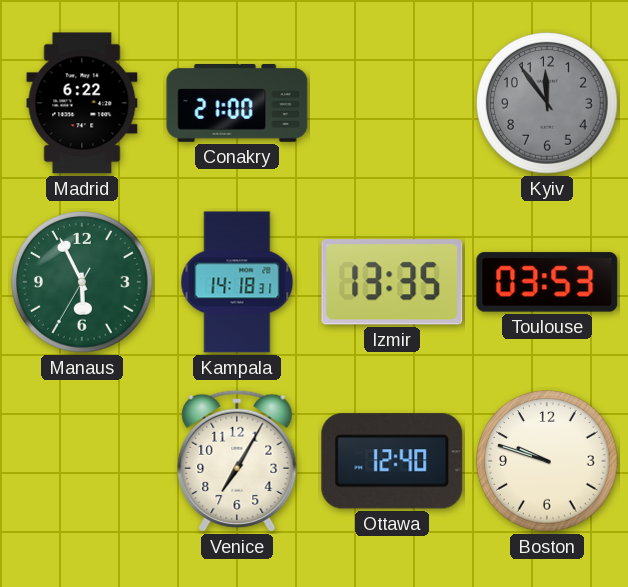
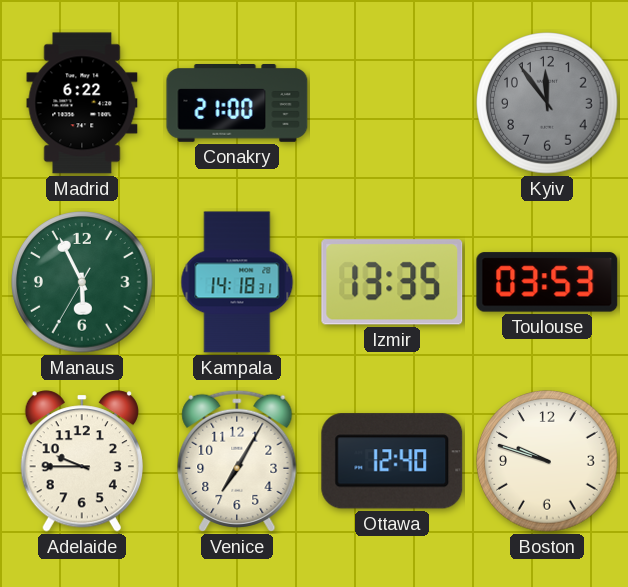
Adelaide: none -> 9:45 (82, 461)
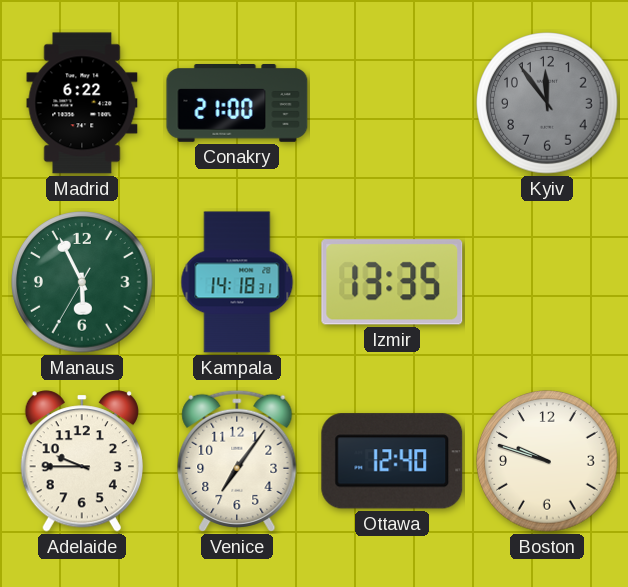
Toulouse: 03:53 -> none (547, 282)
Venice: 7:05 -> 7:06 (237, 461)
